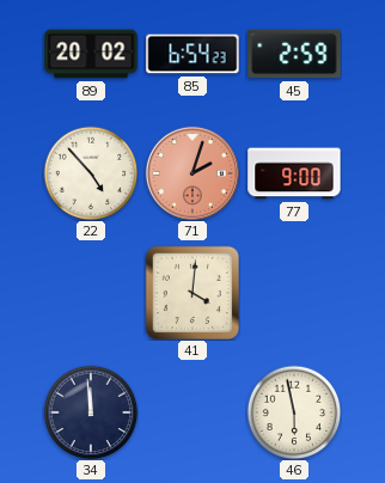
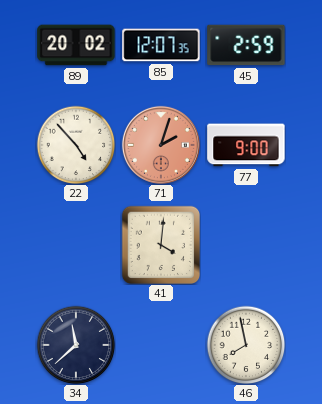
85: 6:54 -> 12:07 (161, 45)
34: 11:59 -> 11:38 (76, 345)
46: 5:58 -> 7:58 (246, 345)
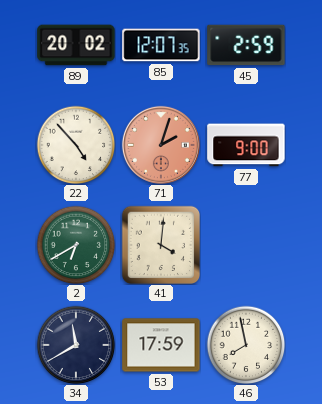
2: none -> 6:40 (76, 245)
34: 11:38 -> 11:40 (76, 345)
53: none -> 17:59 (161, 345)
